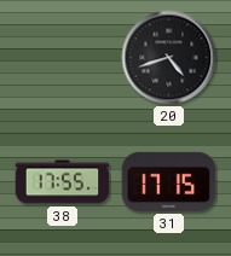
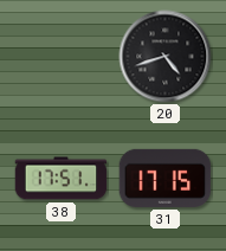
38: 17:55 -> 17:51 (62, 179)
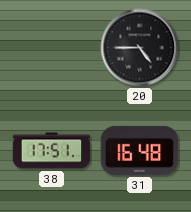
20: 4:42 -> 4:45 (140, 48)
31: 17:15 -> 16:48 (140, 150)
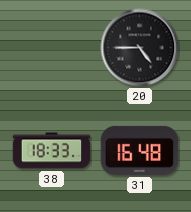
38: 17:51 -> 18:33 (52, 151)
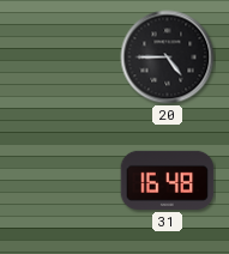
38: 18:33 -> none (52, 151)
